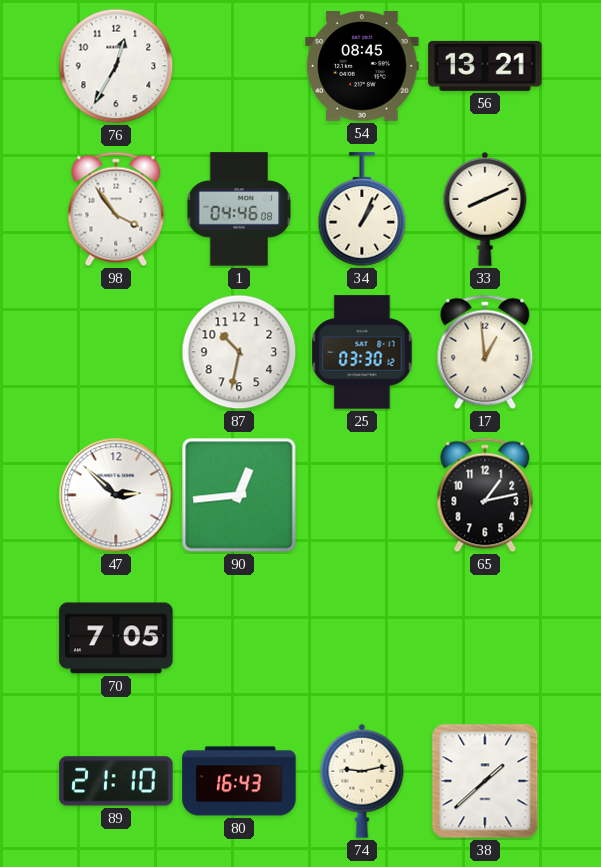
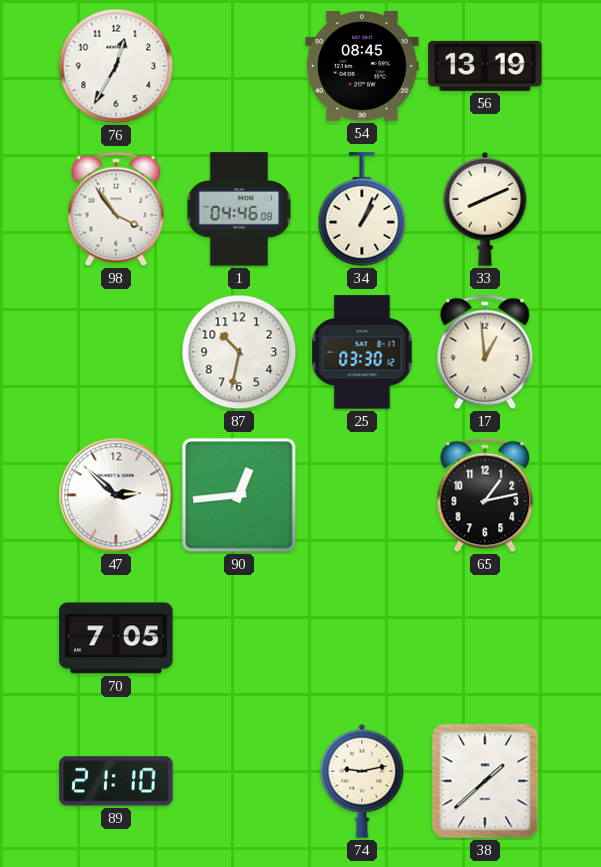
56: 13:21 -> 13:19 (485, 66)
80: 16:43 -> none (239, 781)
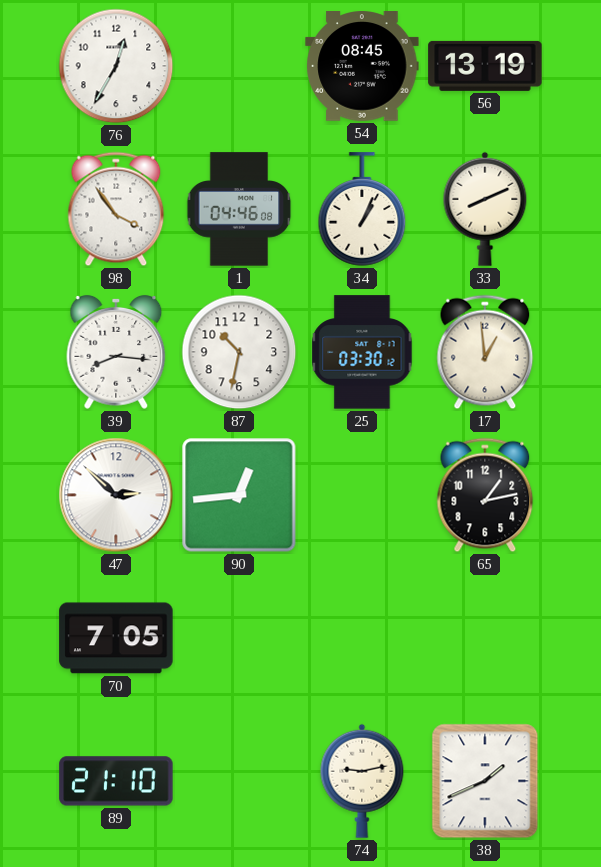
39: none -> 8:16 (116, 352)
38: 1:38 -> 1:41 (485, 781)
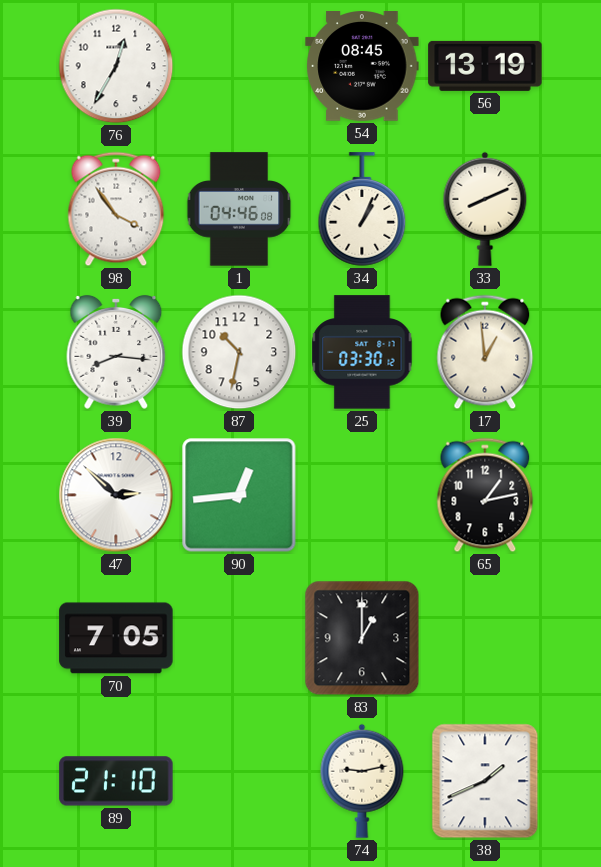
83: none -> 1:00 (362, 638)
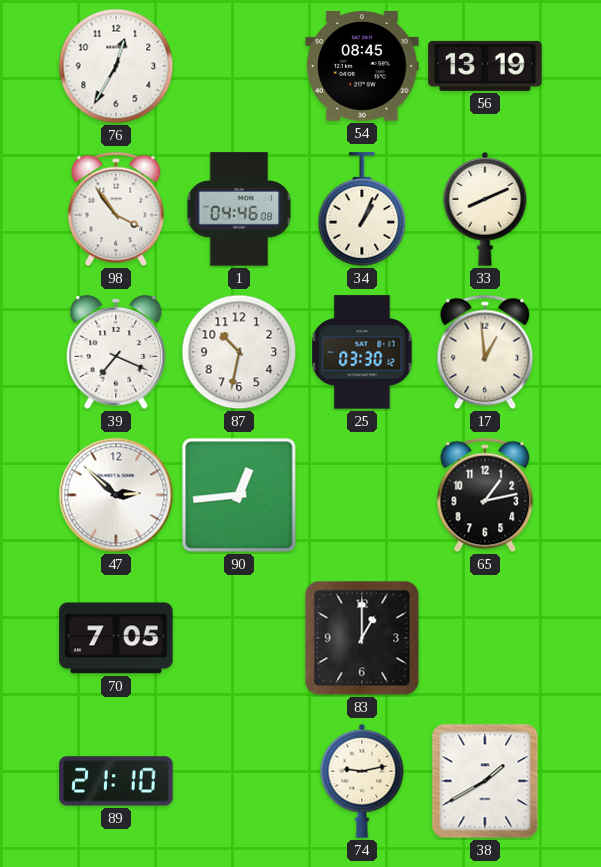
39: 8:16 -> 7:19 (116, 352)
38: 1:41 -> 1:40 (485, 781)
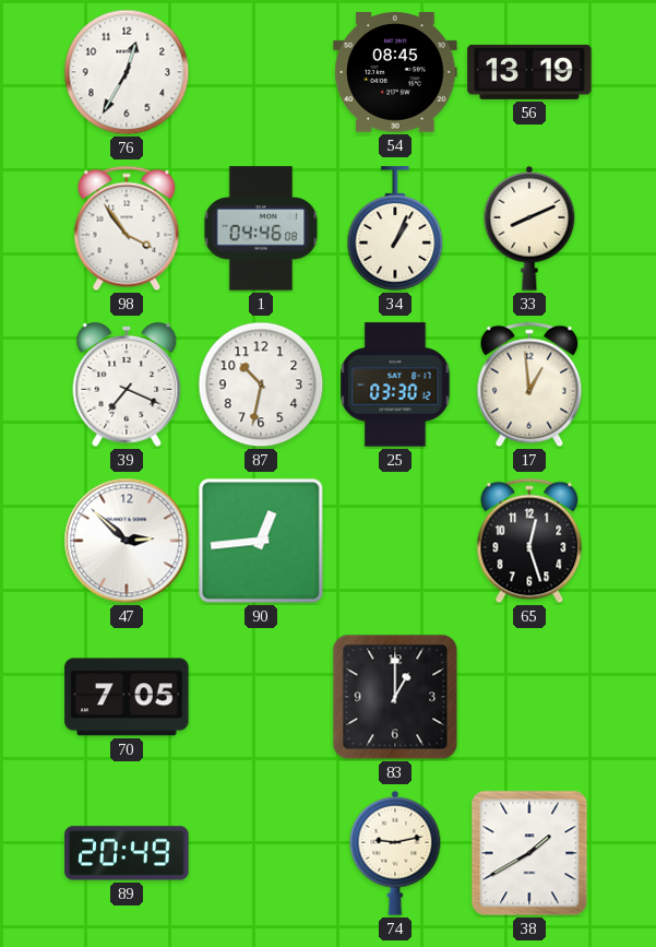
65: 1:13 -> 12:27 (529, 541)
89: 21:10 -> 20:49 (127, 853)
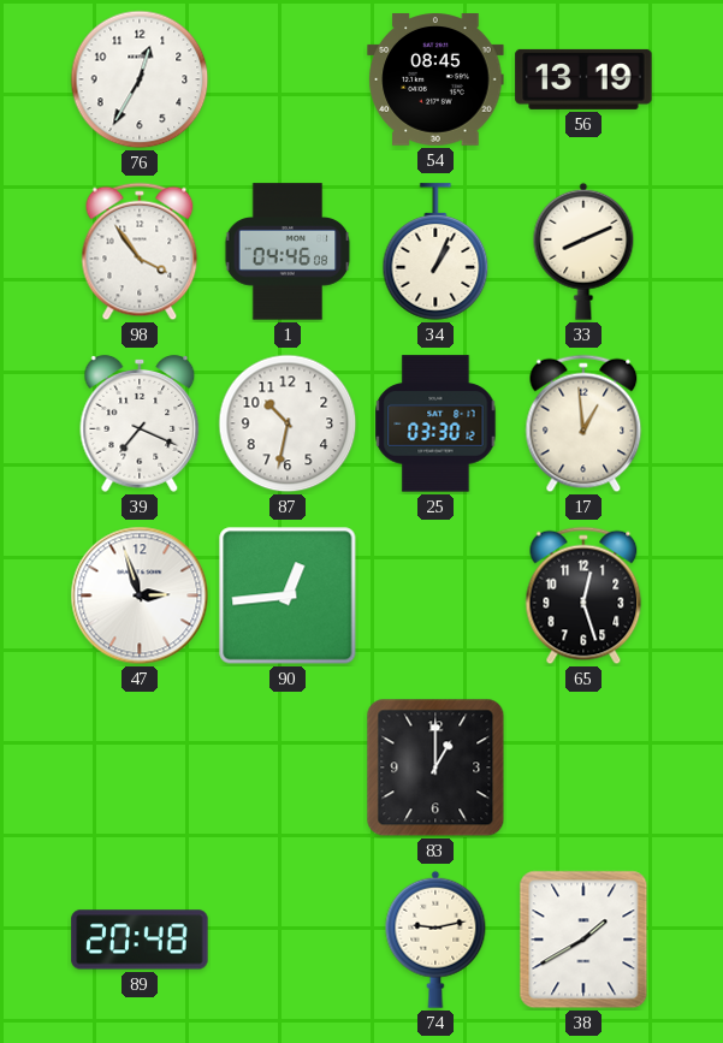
47: 2:52 -> 2:57 (140, 595)
70: 7:05 -> none (127, 697)
89: 20:49 -> 20:48 (140, 940)
